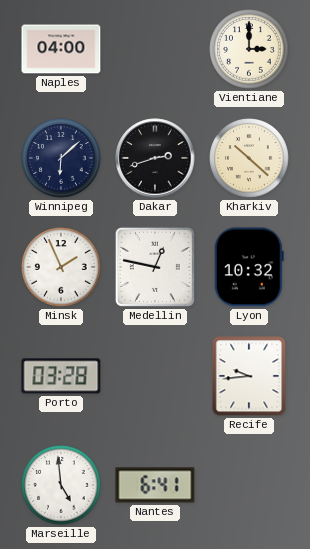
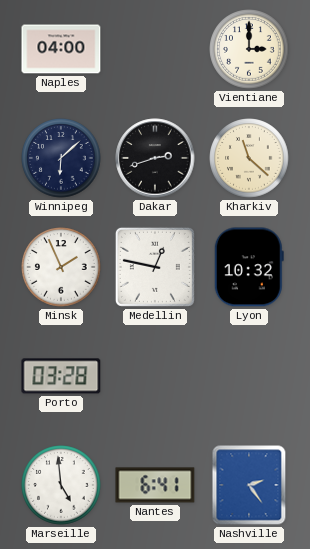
Kharkiv: 10:22 -> 11:22 (249, 158)
Recife: 9:44 -> none (249, 376)
Nashville: none -> 2:24 (249, 485)
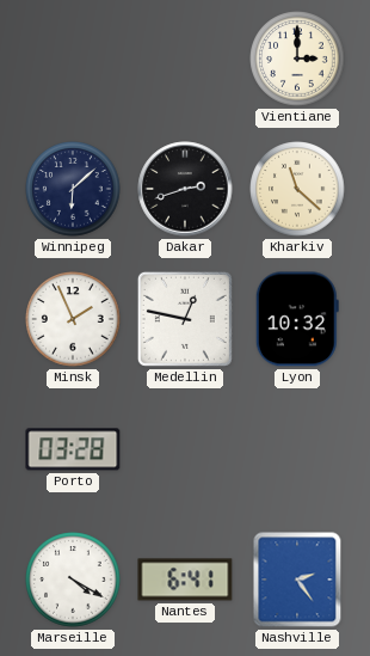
Naples: 04:00 -> none (61, 49)
Marseille: 4:59 -> 4:20 (73, 580)
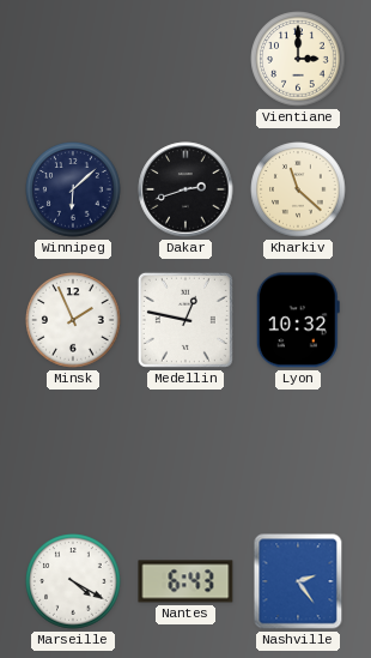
Porto: 03:28 -> none (73, 449)
Nantes: 6:41 -> 6:43 (185, 581)
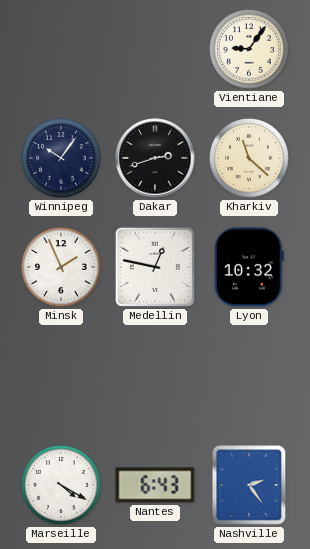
Vientiane: 3:00 -> 9:06 (249, 49)
Winnipeg: 6:08 -> 10:06 (61, 158)
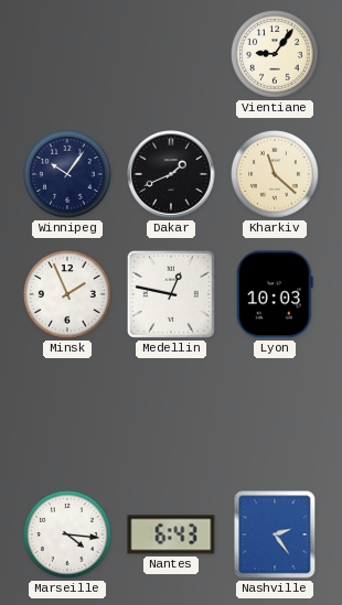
Dakar: 2:42 -> 1:41 (171, 174)
Lyon: 10:32 -> 10:03 (275, 294)
Marseille: 4:20 -> 4:16 (67, 534)
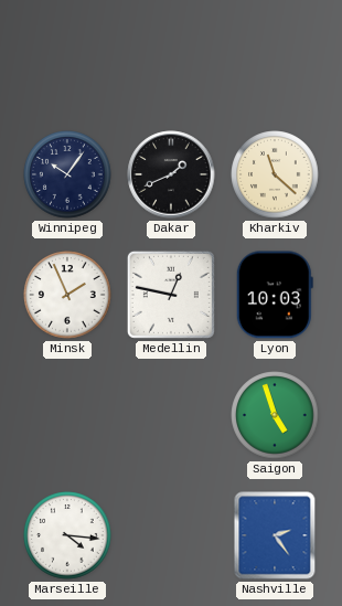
Vientiane: 9:06 -> none (275, 54)
Saigon: none -> 4:57 (275, 415)
Nantes: 6:43 -> none (171, 534)
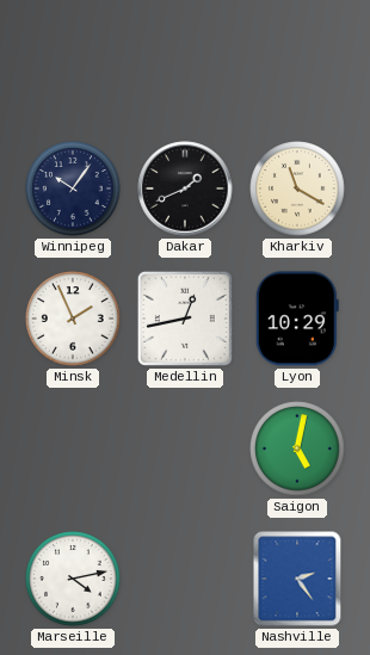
Kharkiv: 11:22 -> 11:20 (297, 189)
Medellin: 12:47 -> 12:43 (185, 319)
Lyon: 10:03 -> 10:29 (297, 319)
Saigon: 4:57 -> 5:02 (297, 449)
Marseille: 4:16 -> 4:13 (73, 579)
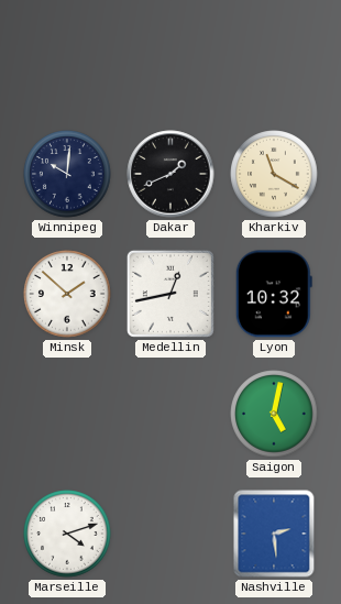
Winnipeg: 10:06 -> 10:01 (67, 174)
Minsk: 1:56 -> 1:52 (67, 294)
Lyon: 10:29 -> 10:32 (274, 294)
Marseille: 4:13 -> 4:12 (67, 534)
Nashville: 2:24 -> 2:29 (274, 534)
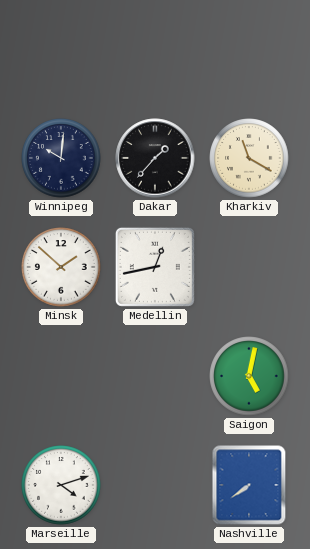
Dakar: 1:41 -> 1:37 (155, 158)
Lyon: 10:32 -> none (274, 294)
Nashville: 2:29 -> 7:39 (249, 485)
